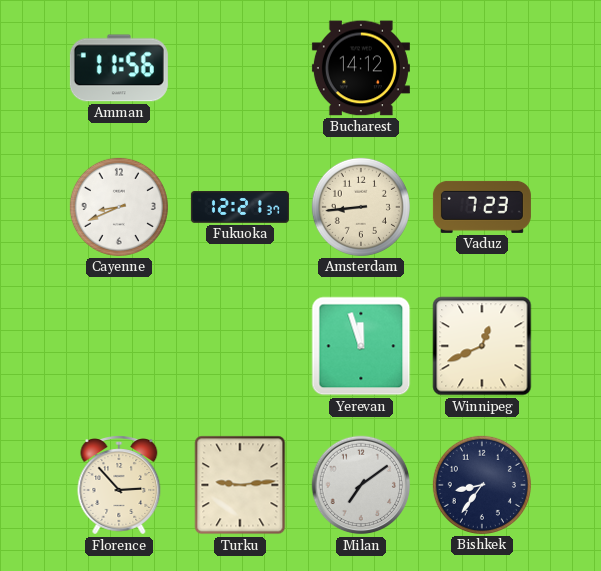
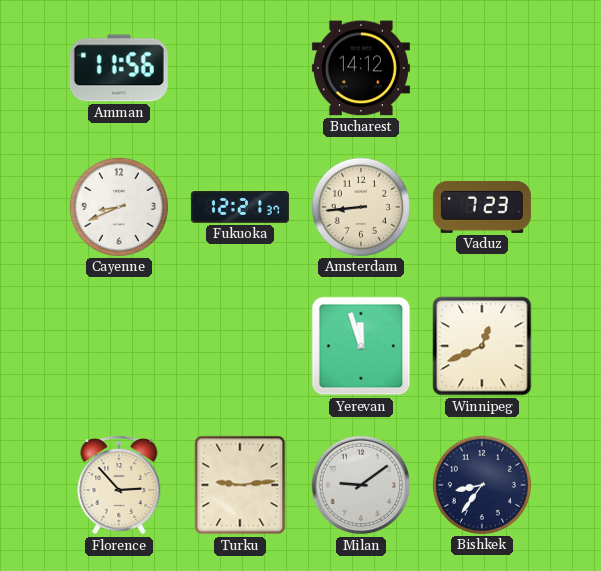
Milan: 7:09 -> 9:09 (361, 485)
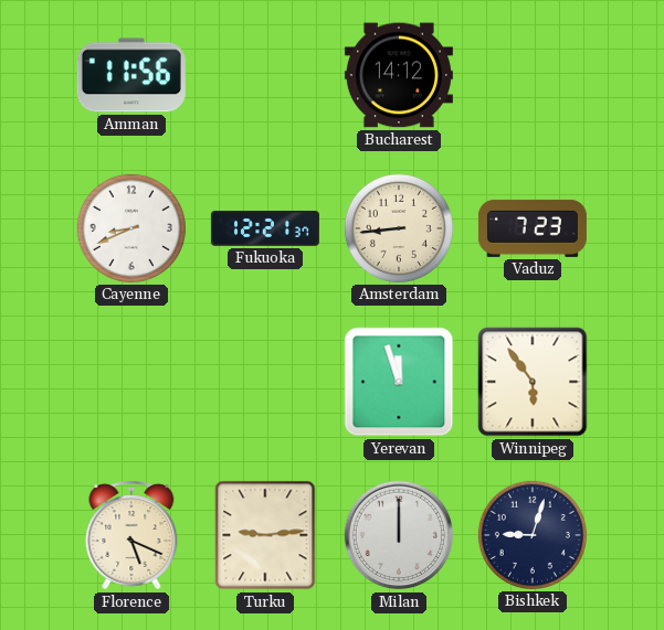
Winnipeg: 12:41 -> 5:54 (533, 382)
Florence: 2:53 -> 5:19 (131, 536)
Milan: 9:09 -> 12:00 (399, 535)
Bishkek: 8:36 -> 9:03 (533, 535)
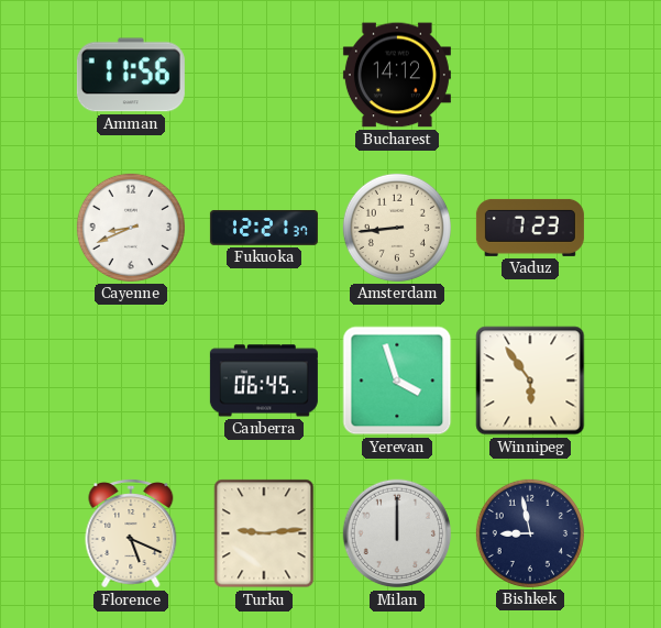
Canberra: none -> 06:45 (264, 381)
Yerevan: 11:57 -> 3:57 (397, 381)
Bishkek: 9:03 -> 8:58 (530, 533)
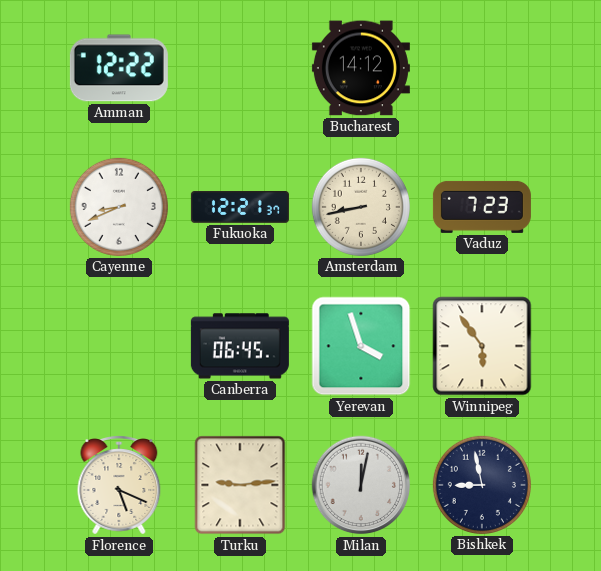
Amman: 11:56 -> 12:22 (119, 68)
Amsterdam: 8:44 -> 8:43 (361, 207)
Milan: 12:00 -> 12:02 (361, 485)
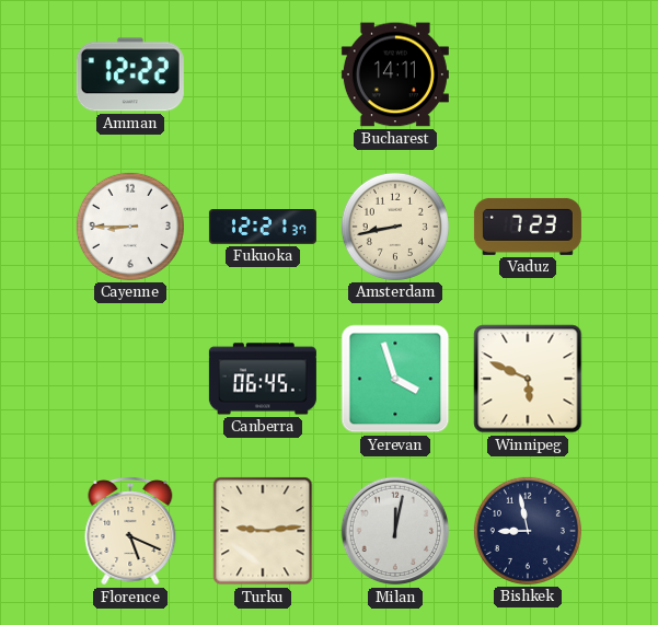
Bucharest: 14:12 -> 14:11 (395, 74)
Cayenne: 8:41 -> 8:45 (130, 227)
Winnipeg: 5:54 -> 5:49 (528, 379)
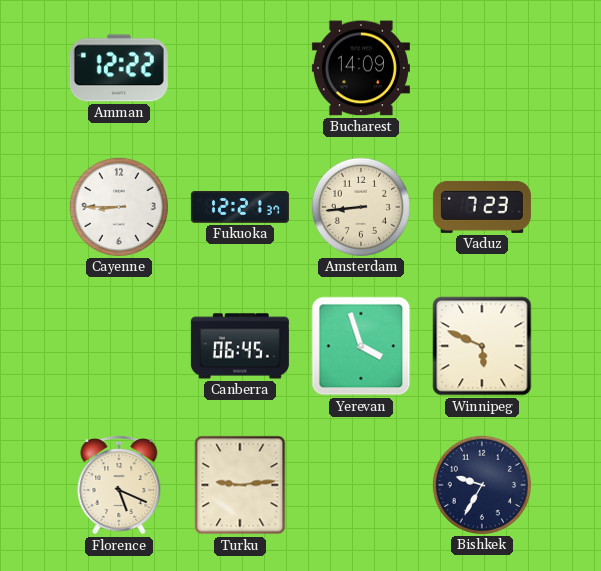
Bucharest: 14:11 -> 14:09 (361, 68)
Amsterdam: 8:43 -> 8:44 (361, 207)
Milan: 12:02 -> none (395, 531)
Bishkek: 8:58 -> 9:35 (482, 485)
